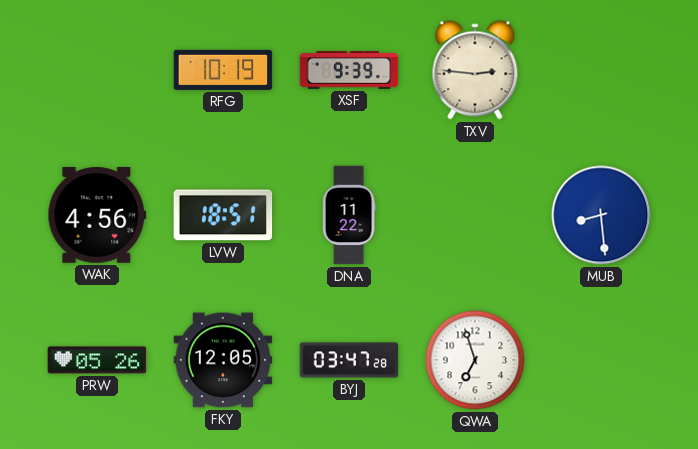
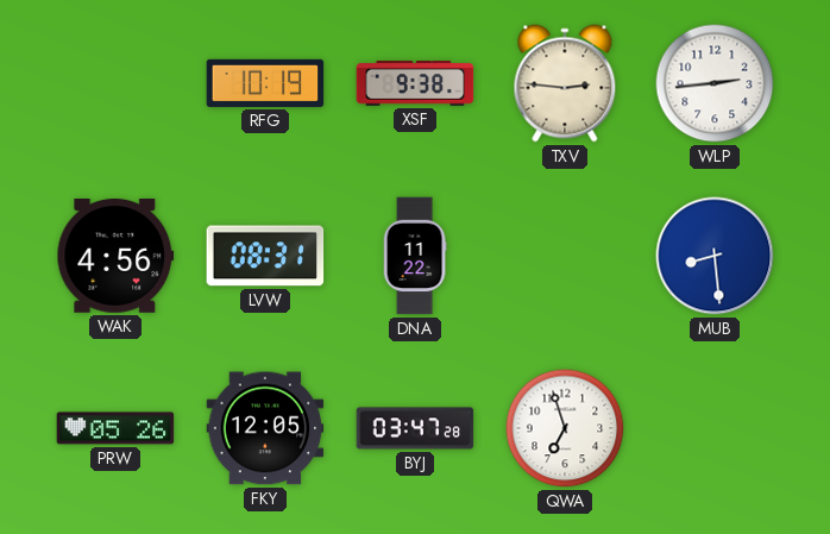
XSF: 9:39 -> 9:38 (415, 83)
WLP: none -> 2:44 (715, 83)
LVW: 18:51 -> 08:31 (265, 256)
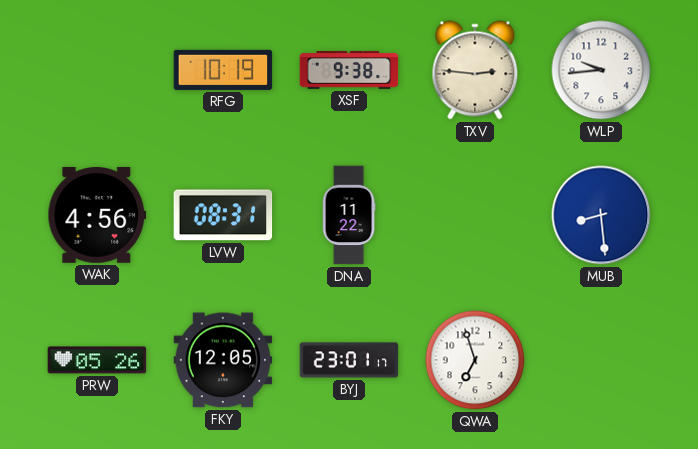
WLP: 2:44 -> 9:44 (601, 70)
BYJ: 03:47 -> 23:01 (349, 360)
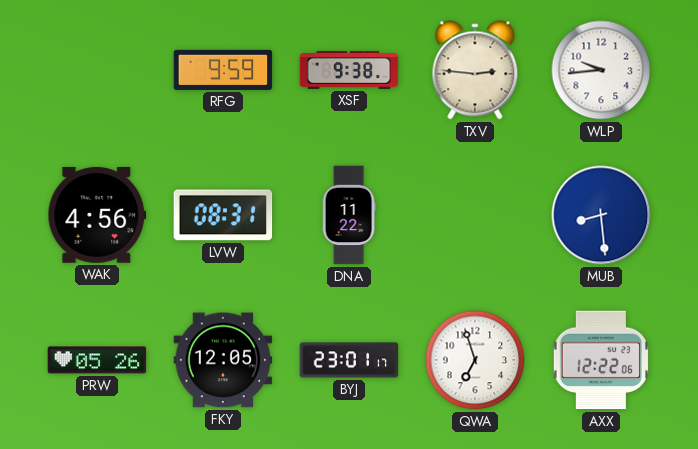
RFG: 10:19 -> 9:59 (223, 70)
AXX: none -> 12:22 (601, 360)
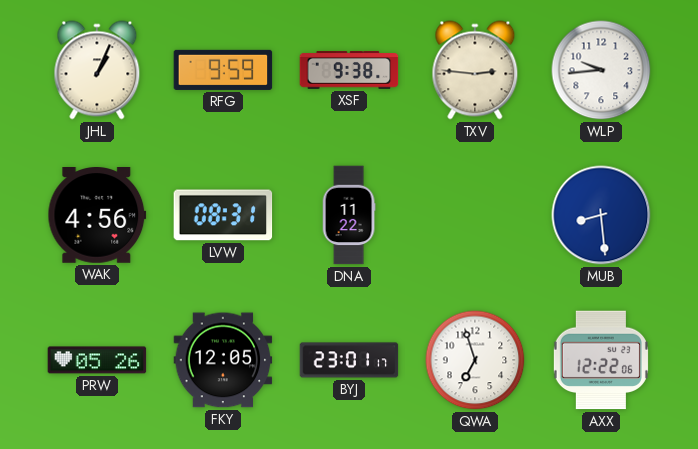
JHL: none -> 1:04 (97, 70)
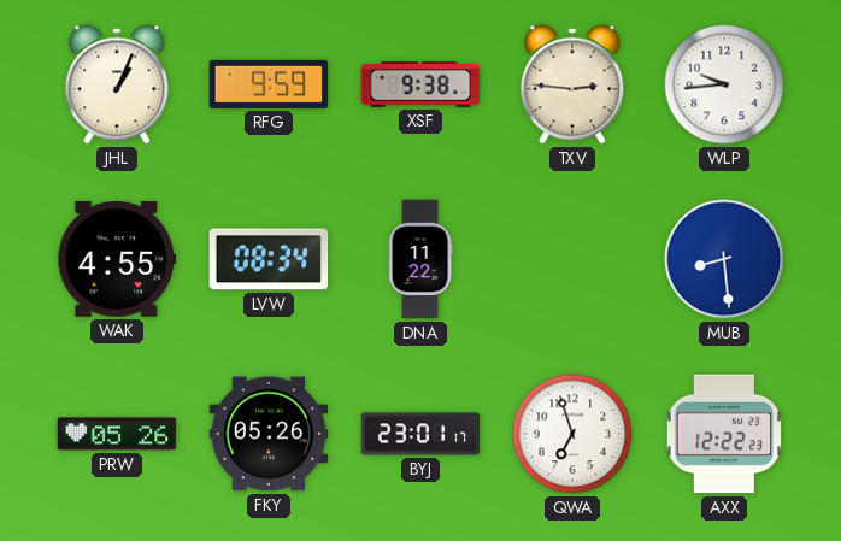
WAK: 4:56 -> 4:55 (117, 260)
LVW: 08:31 -> 08:34 (269, 259)
FKY: 12:05 -> 05:26 (269, 434)
AXX: 12:22:06 -> 12:22:23 (724, 434)
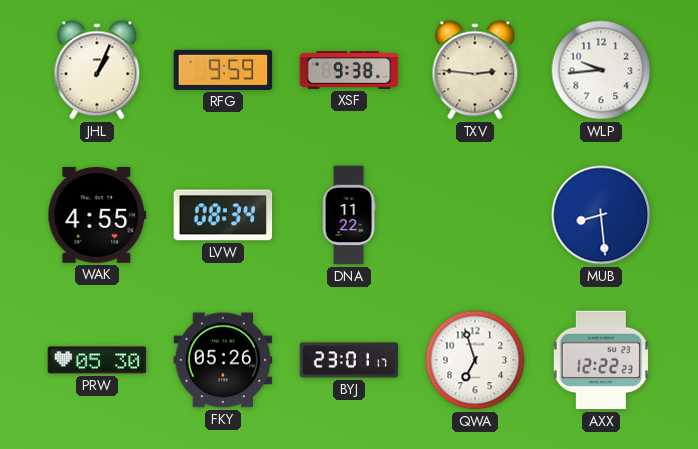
PRW: 05:26 -> 05:30 (97, 360)
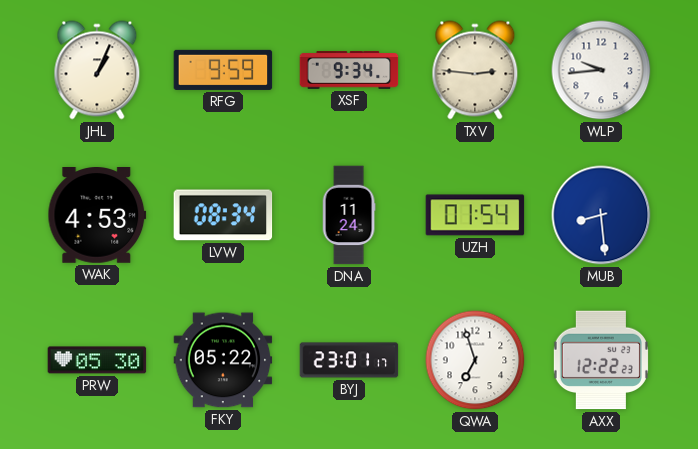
XSF: 9:38 -> 9:34 (349, 70)
WAK: 4:55 -> 4:53 (97, 216)
DNA: 11:22 -> 11:24 (349, 215)
UZH: none -> 01:54 (475, 215)
FKY: 05:26 -> 05:22 (223, 360)
